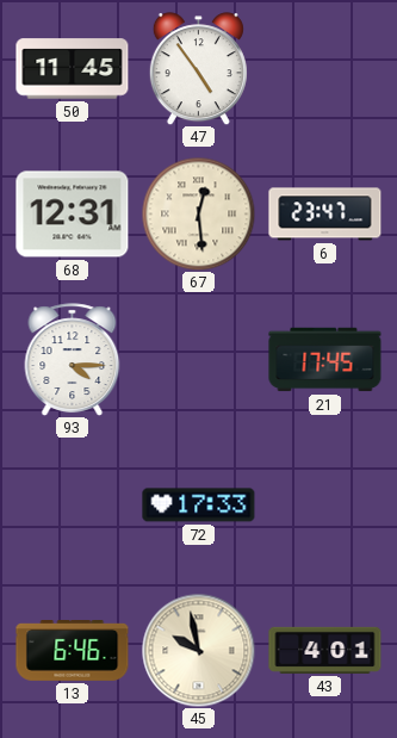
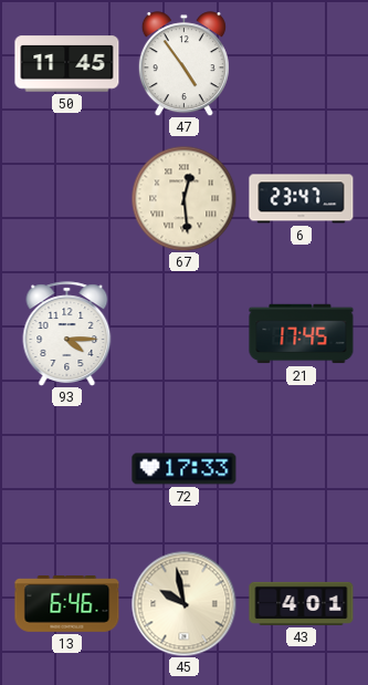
68: 12:31 -> none (73, 215)
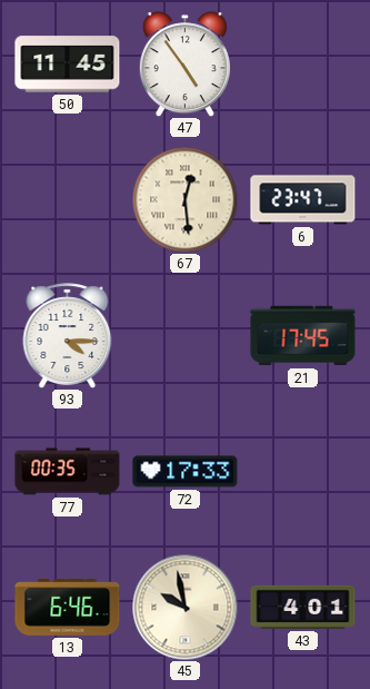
77: none -> 00:35 (68, 472)
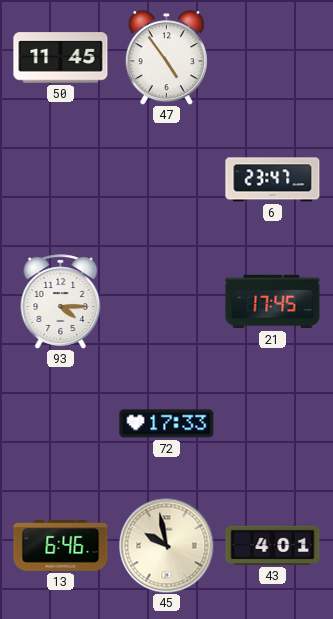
67: 12:29 -> none (184, 199)
77: 00:35 -> none (68, 472)
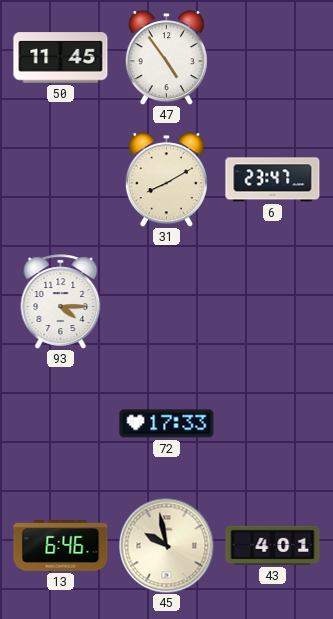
31: none -> 8:10 (166, 180)
21: 17:45 -> none (273, 302)
